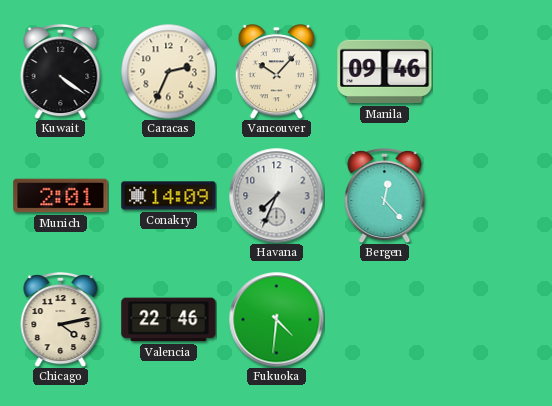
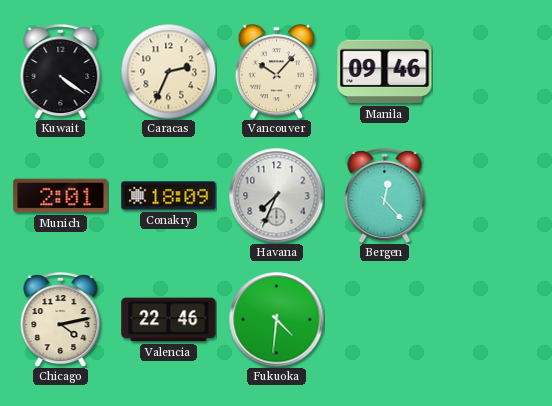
Conakry: 14:09 -> 18:09 (169, 196)
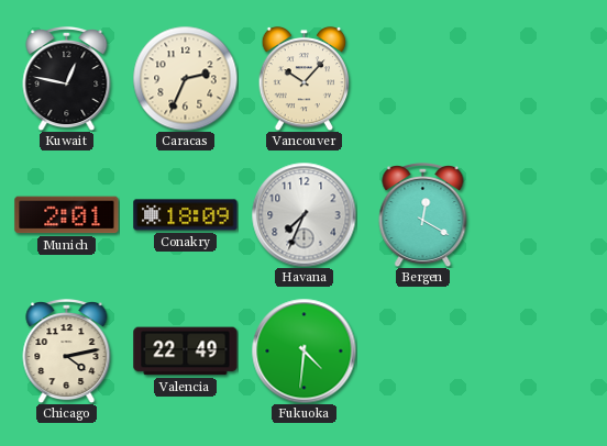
Kuwait: 4:21 -> 12:47 (67, 79)
Manila: 09:46 -> none (385, 72)
Bergen: 12:23 -> 12:20 (423, 215)
Valencia: 22:46 -> 22:49 (186, 352)
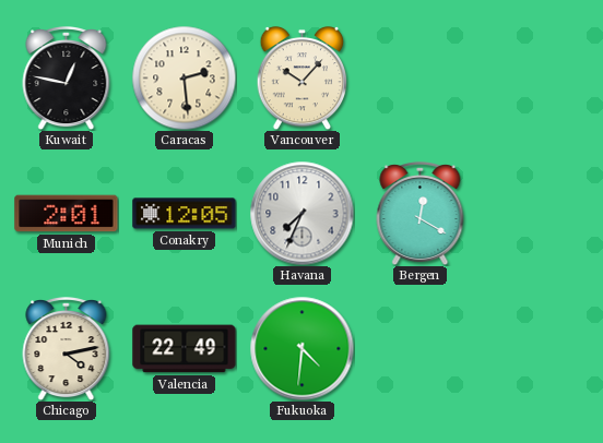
Caracas: 2:34 -> 2:29 (184, 77)
Conakry: 18:09 -> 12:05 (185, 214)
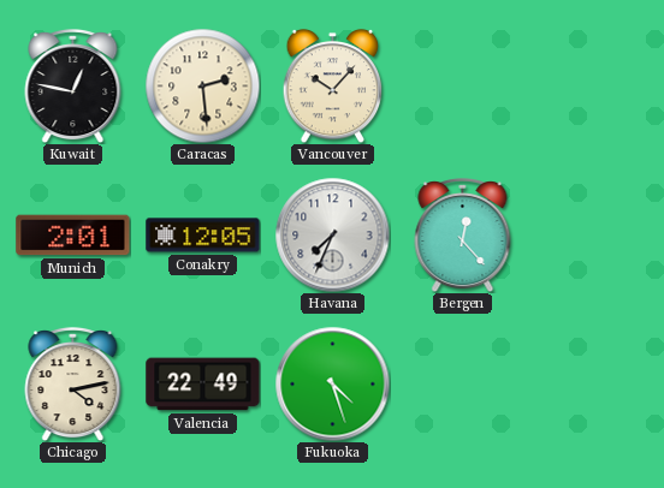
Bergen: 12:20 -> 12:23 (463, 236)
Fukuoka: 4:31 -> 4:27 (332, 383)
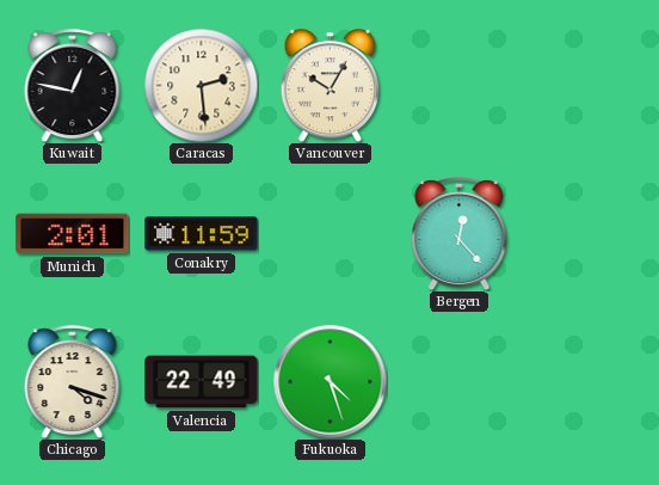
Vancouver: 10:07 -> 10:05 (331, 85)
Conakry: 12:05 -> 11:59 (202, 234)
Havana: 7:34 -> none (332, 234)
Chicago: 4:13 -> 4:18 (73, 382)
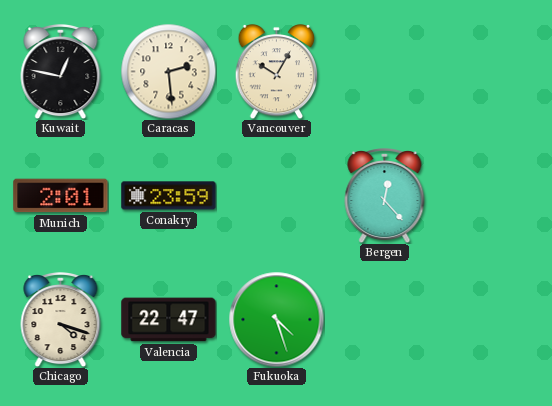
Conakry: 11:59 -> 23:59 (169, 196)
Valencia: 22:49 -> 22:47 (169, 320)
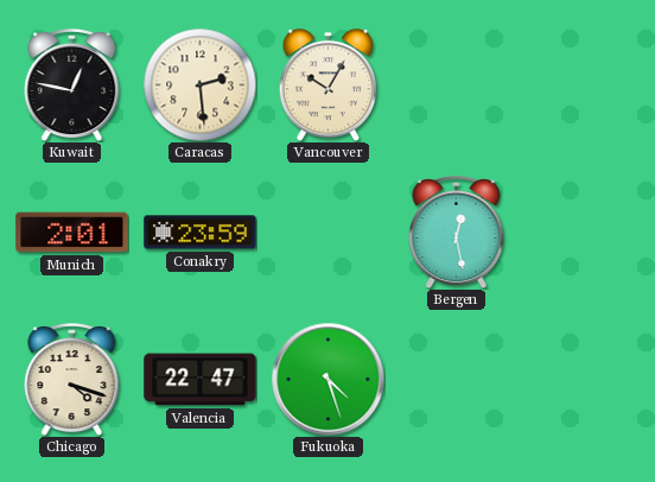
Bergen: 12:23 -> 12:28 (457, 233)
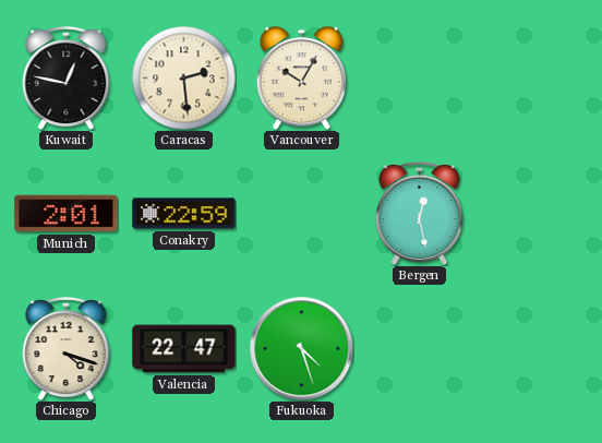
Conakry: 23:59 -> 22:59 (184, 214)
